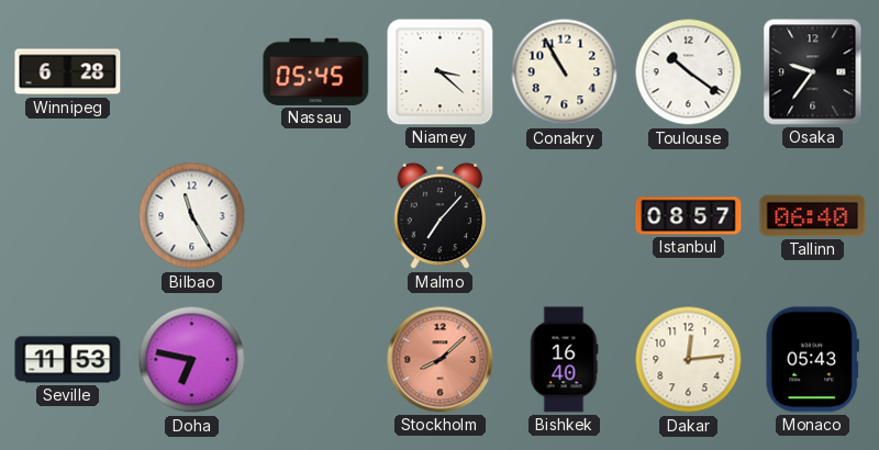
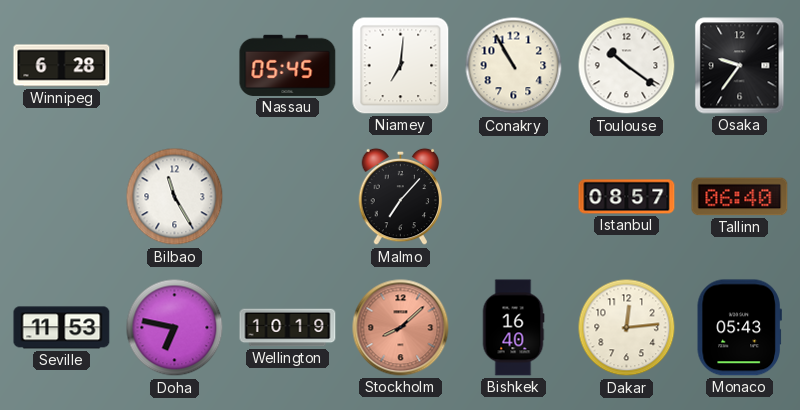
Niamey: 3:22 -> 7:01 (401, 66)
Wellington: none -> 10:19 (288, 328)
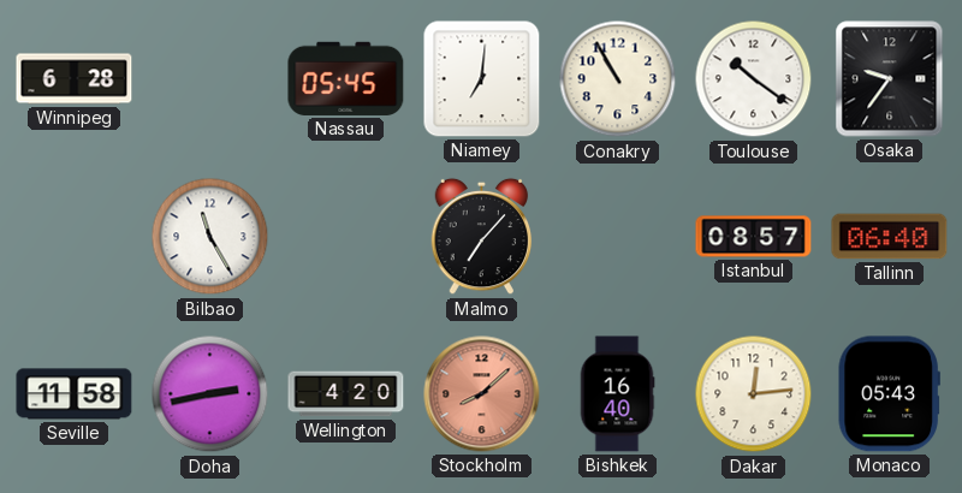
Seville: 11:53 -> 11:58 (75, 394)
Doha: 6:47 -> 2:43 (210, 394)
Wellington: 10:19 -> 4:20 (346, 394)
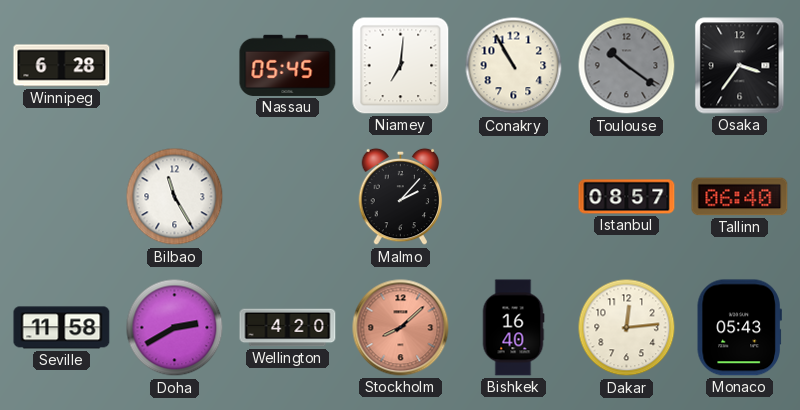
Toulouse dial: white -> grey (627, 66)
Osaka: 9:36 -> 3:36 (740, 66)
Malmo: 7:07 -> 2:07 (401, 197)
Doha: 2:43 -> 2:40 (175, 328)
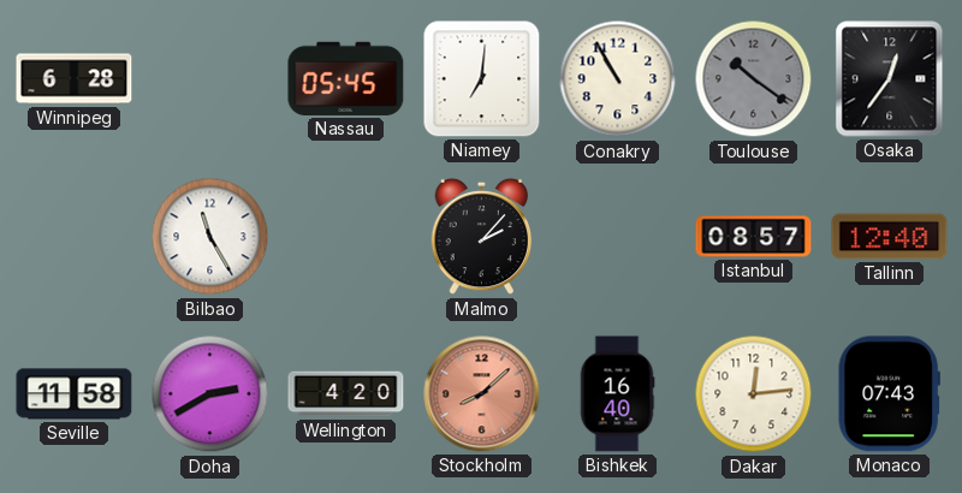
Osaka: 3:36 -> 12:36 (890, 79)
Tallinn: 06:40 -> 12:40 (890, 237)
Monaco: 05:43 -> 07:43 (889, 394)
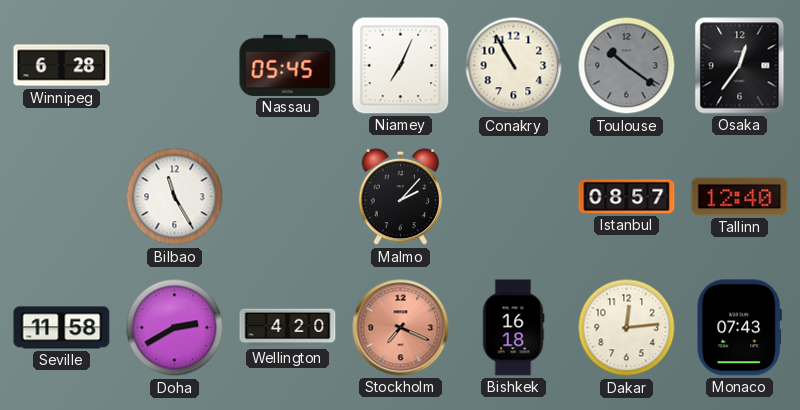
Niamey: 7:01 -> 7:04 (401, 66)
Stockholm: 8:08 -> 7:19 (401, 328)
Bishkek: 16:40 -> 16:18 (513, 328)
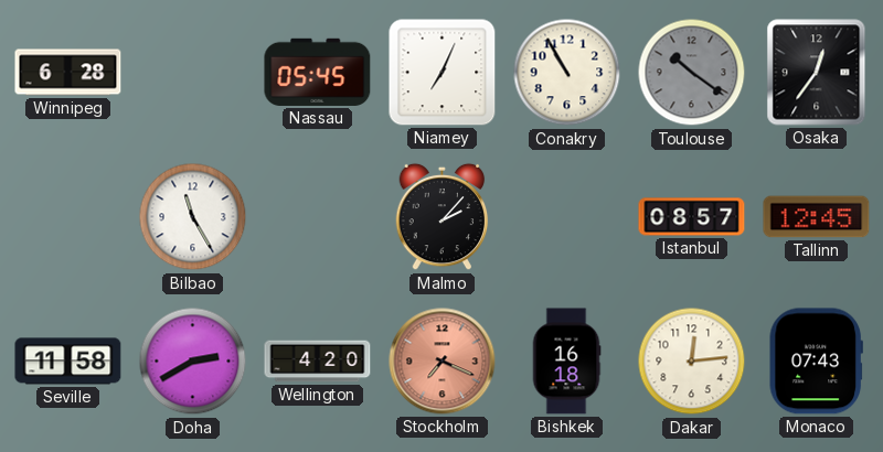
Tallinn: 12:40 -> 12:45 (817, 217)
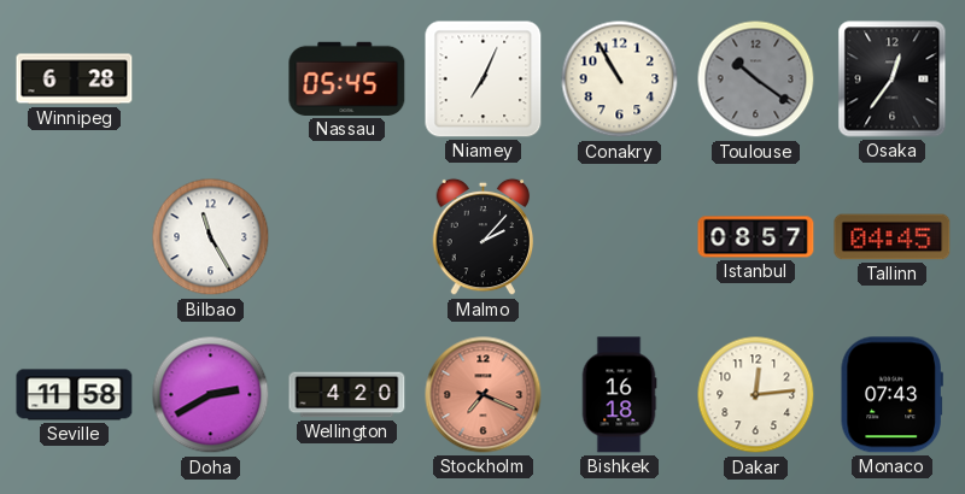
Tallinn: 12:45 -> 04:45 (893, 237)
